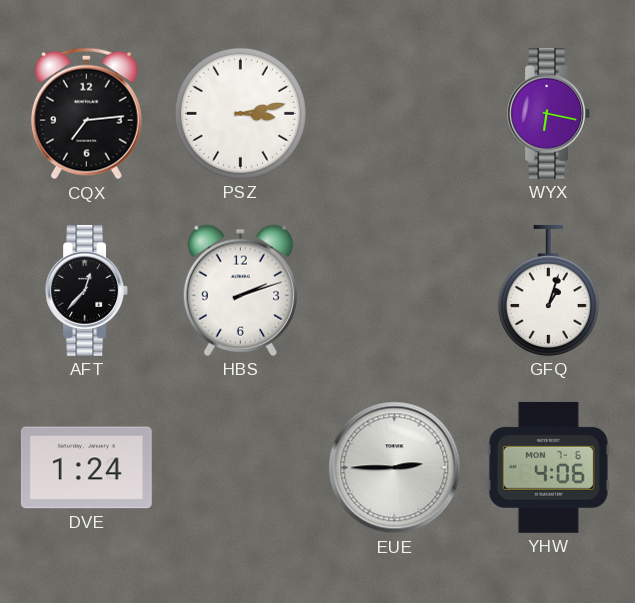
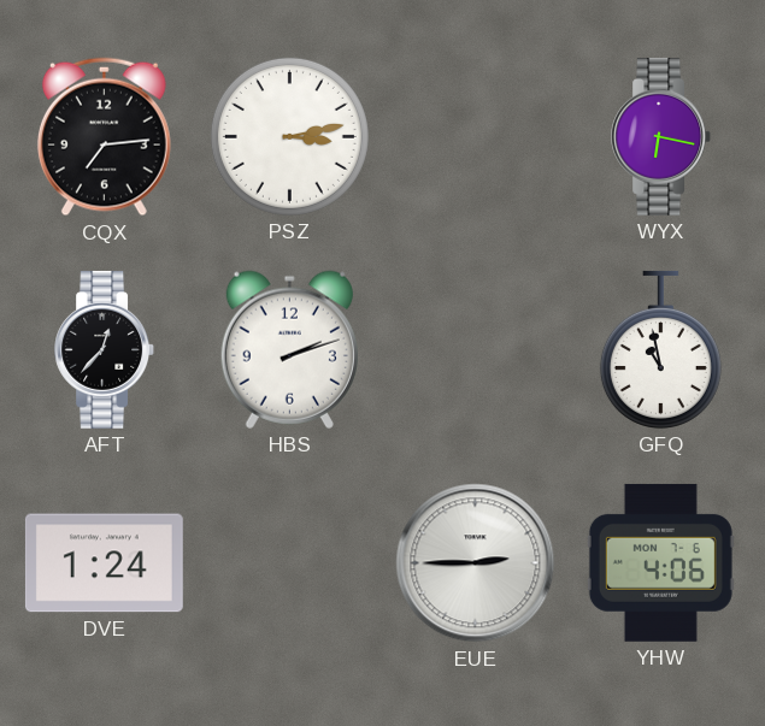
GFQ: 1:03 -> 10:58 (660, 349)
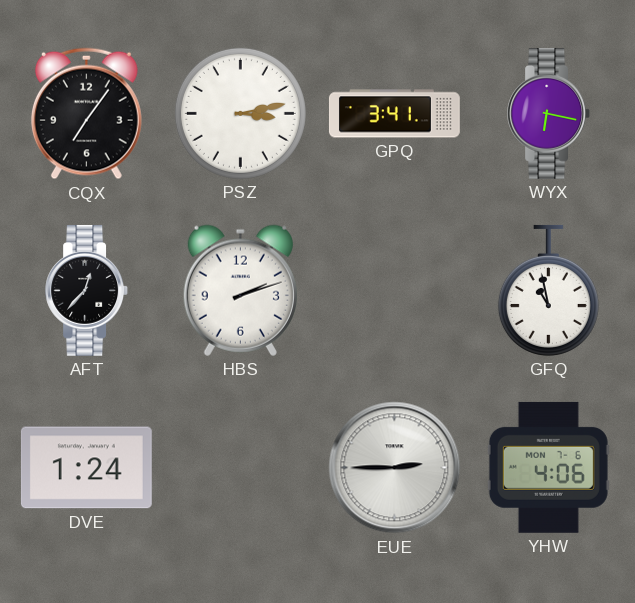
CQX: 7:14 -> 7:06 (86, 114)
GPQ: none -> 3:41 (394, 114)
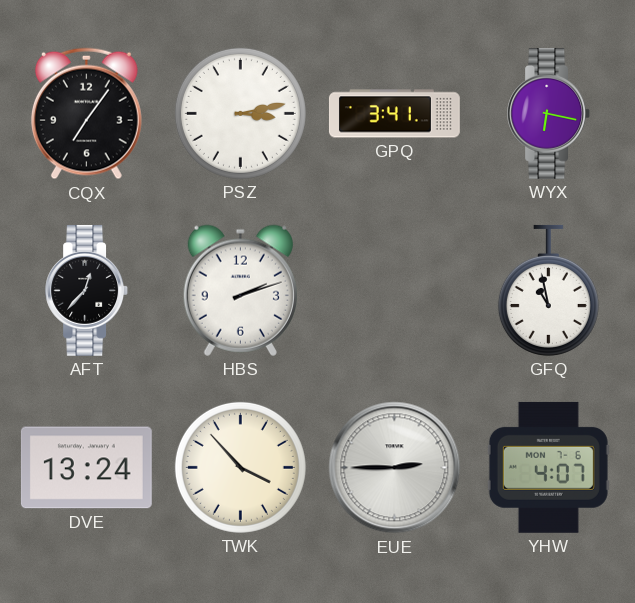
DVE: 1:24 -> 13:24 (86, 468)
TWK: none -> 3:53 (240, 467)
YHW: 4:06 -> 4:07 (548, 467)
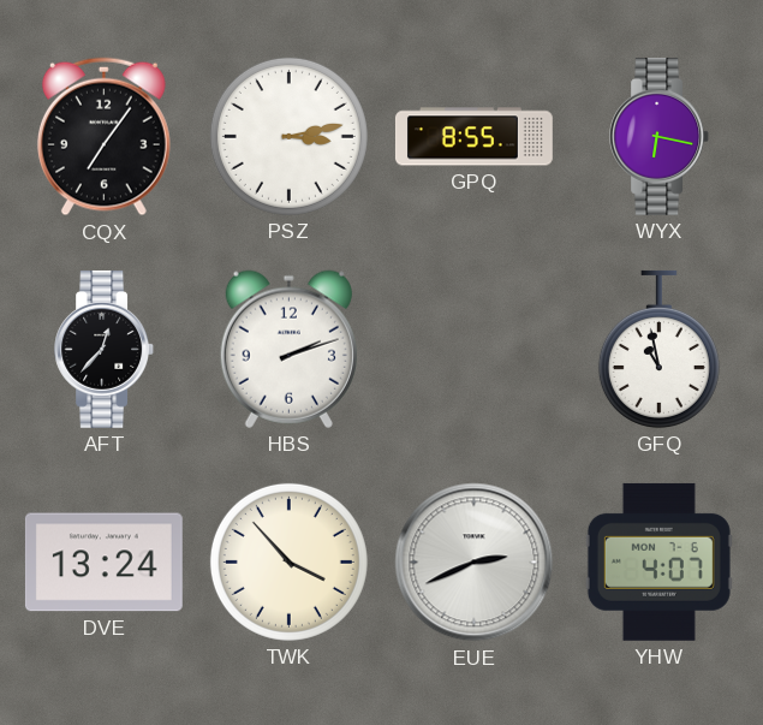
GPQ: 3:41 -> 8:55 (473, 137)
EUE: 2:45 -> 2:41 (475, 563)
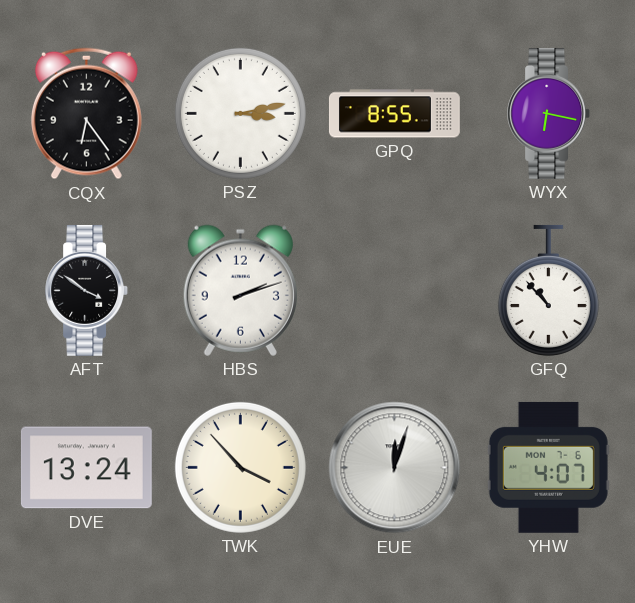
CQX: 7:06 -> 6:24 (86, 114)
AFT: 12:37 -> 3:51 (87, 290)
GFQ: 10:58 -> 10:53 (548, 290)
EUE: 2:41 -> 12:03 (395, 468)
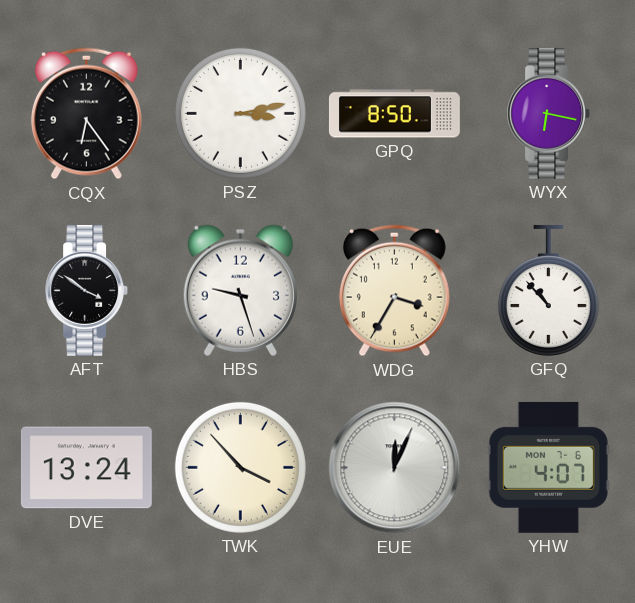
GPQ: 8:55 -> 8:50 (394, 114)
HBS: 2:12 -> 9:27 (240, 290)
WDG: none -> 3:35 (394, 291)
EUE: 12:03 -> 12:04 (395, 468)
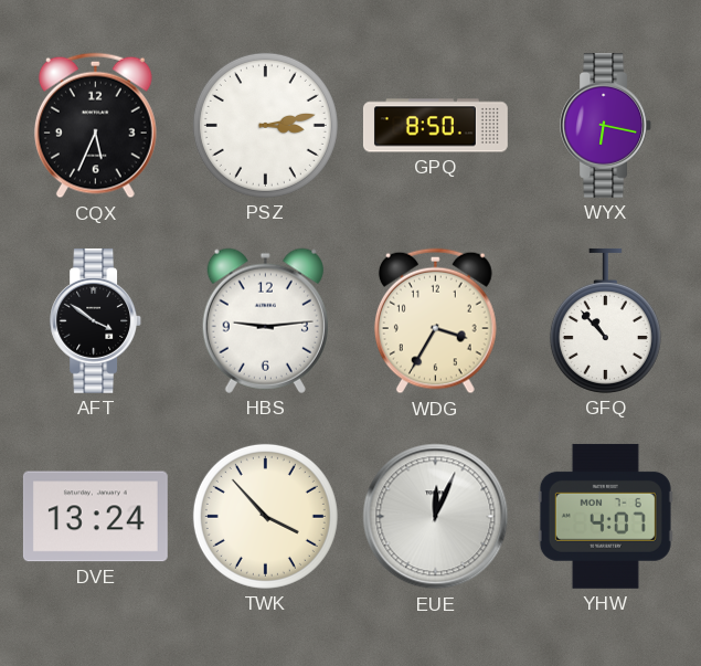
CQX: 6:24 -> 5:34 (95, 126)
HBS: 9:27 -> 9:14 (265, 320)
